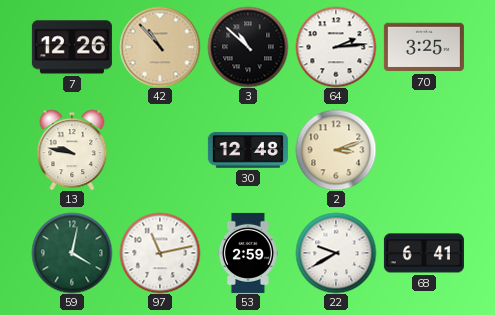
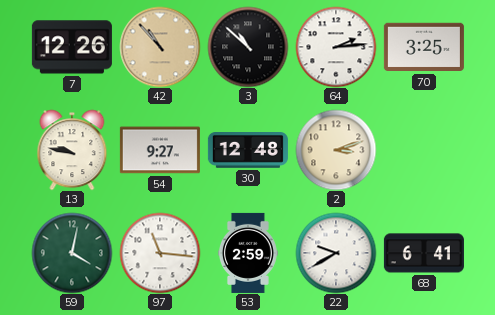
54: none -> 9:27 (160, 150)
97: 11:13 -> 11:16 (160, 253)
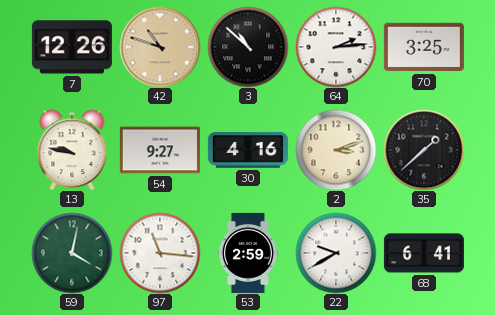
42: 10:53 -> 10:48 (160, 47)
30: 12:48 -> 4:16 (248, 151)
35: none -> 1:38 (424, 150)
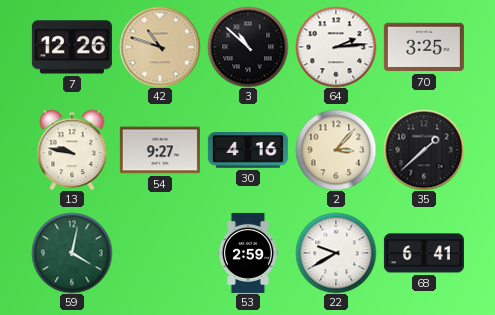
2: 3:12 -> 3:07 (336, 150)
97: 11:16 -> none (160, 253)
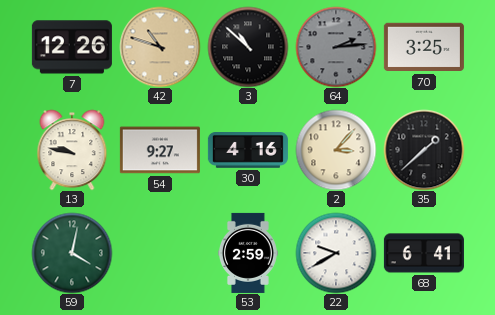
64 dial: white -> grey (336, 47)
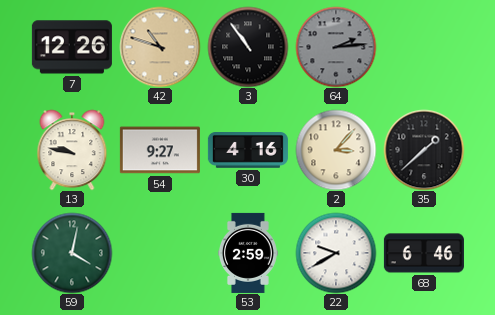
3: 10:52 -> 10:54 (248, 47)
70: 3:25 -> none (424, 47)
68: 6:41 -> 6:46 (424, 253)
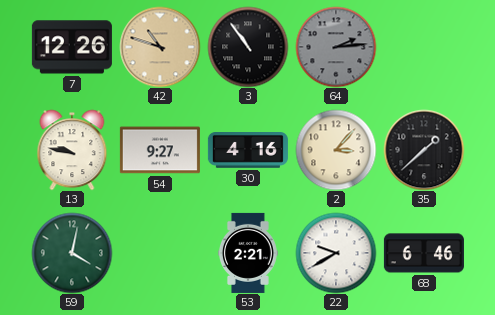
53: 2:59 -> 2:21 (249, 253)
